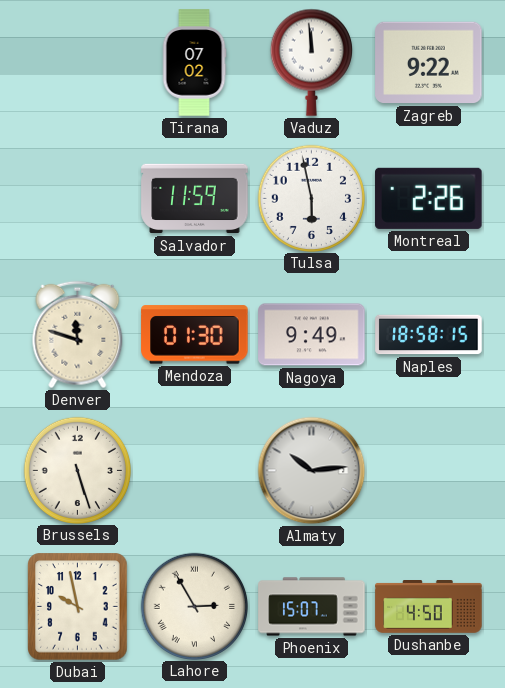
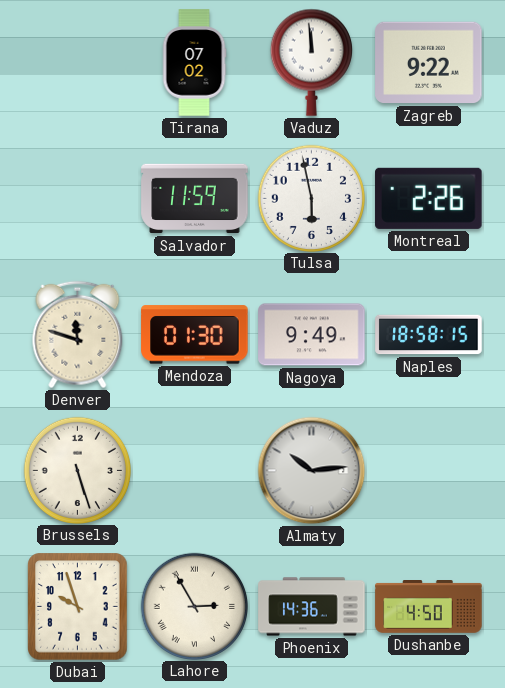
Dubai: 9:58 -> 9:57 (78, 607)
Phoenix: 15:07 -> 14:36 (312, 607)
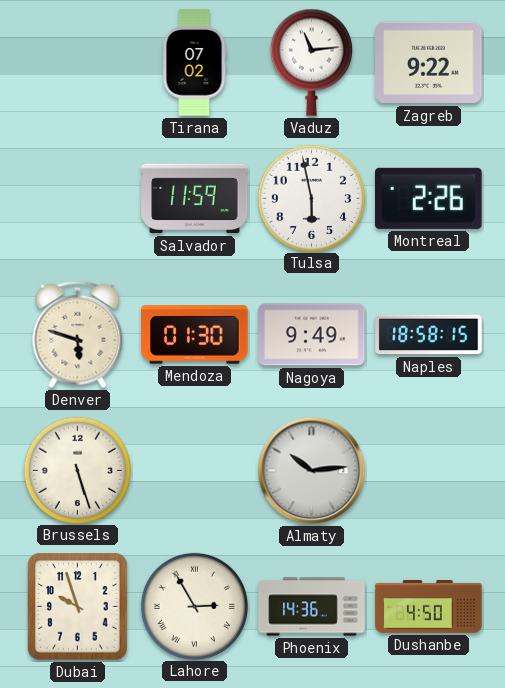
Vaduz: 11:59 -> 11:14 (311, 62)
Denver: 11:48 -> 5:48 (78, 335)
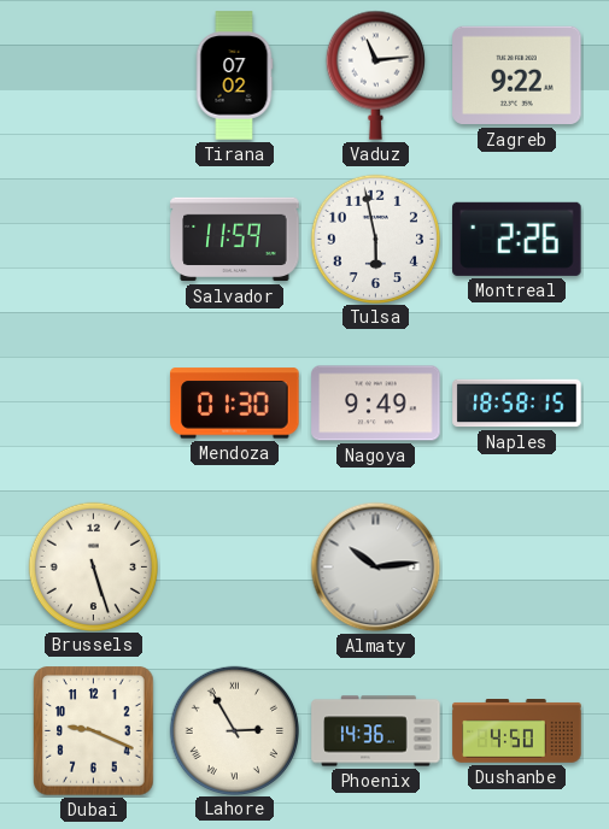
Denver: 5:48 -> none (78, 335)
Dubai: 9:57 -> 9:19 (94, 731)
